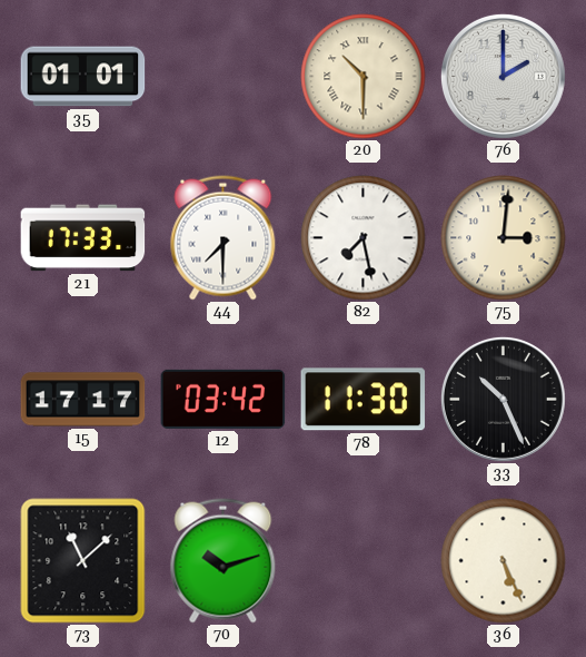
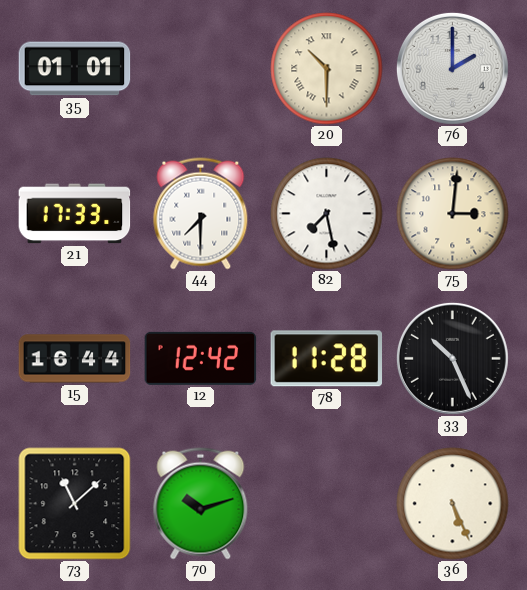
15: 17:17 -> 16:44 (75, 359)
12: 03:42 -> 12:42 (201, 358)
78: 11:30 -> 11:28 (327, 359)
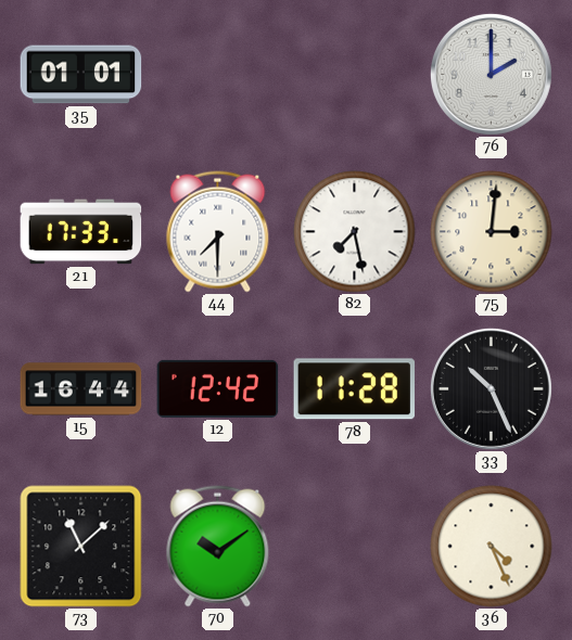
20: 10:30 -> none (327, 69)
70: 10:12 -> 10:09 (218, 547)
36: 5:26 -> 4:26 (492, 547)
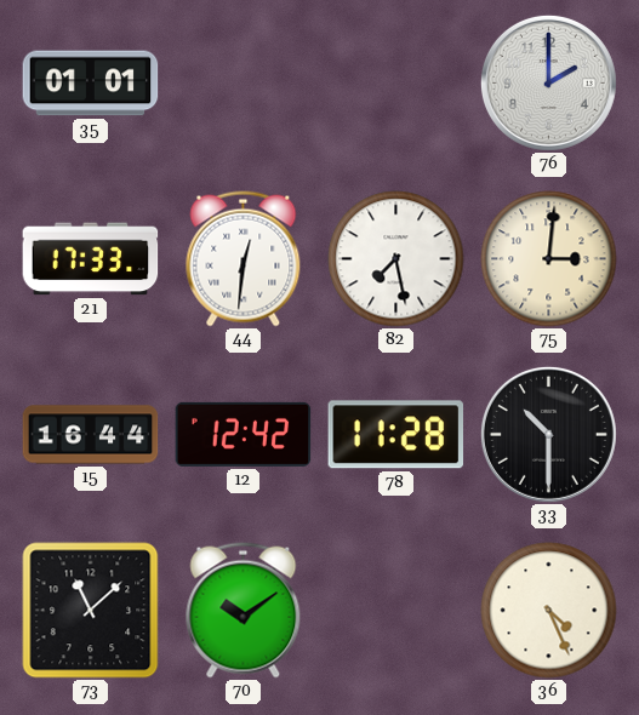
44: 7:30 -> 12:31 (244, 259)
33: 10:26 -> 10:30 (548, 434)
